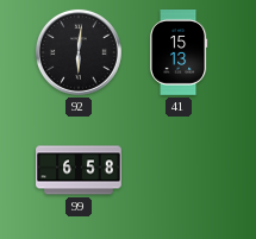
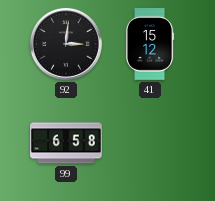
92: 6:01 -> 3:01 (66, 44)
41: 15:13 -> 15:12 (150, 45)
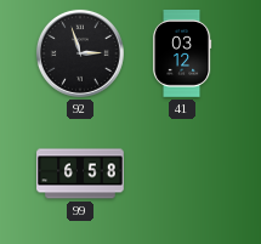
92: 3:01 -> 2:57 (80, 53)
41: 15:12 -> 03:12 (182, 55)
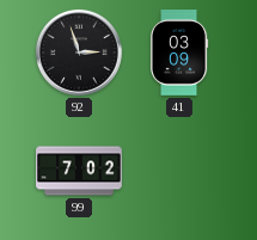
41: 03:12 -> 03:09 (179, 54)
99: 6:58 -> 7:02 (80, 171)
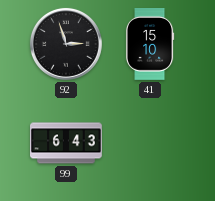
41: 03:09 -> 15:10 (150, 45)
99: 7:02 -> 6:43 (67, 143)
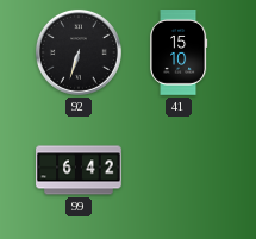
92: 2:57 -> 6:33 (79, 52)
99: 6:43 -> 6:42 (80, 170)
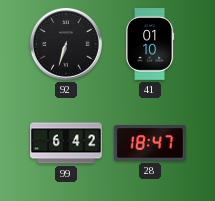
41: 15:10 -> 01:10 (150, 45)
28: none -> 18:47 (151, 143)
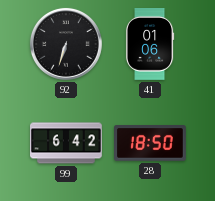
41: 01:10 -> 01:06 (150, 45)
28: 18:47 -> 18:50 (151, 143)
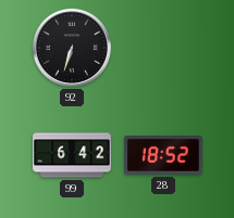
41: 01:06 -> none (150, 45)
28: 18:50 -> 18:52 (164, 155)
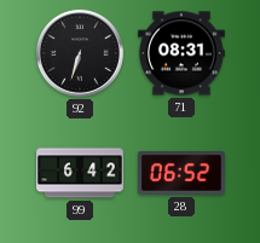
71: none -> 08:31 (183, 53)
28: 18:52 -> 06:52 (183, 173)
